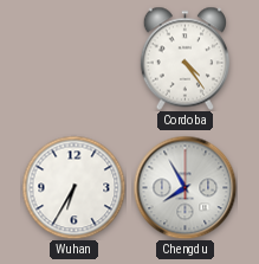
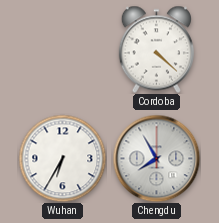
Cordoba: 4:24 -> 4:22 (156, 49)
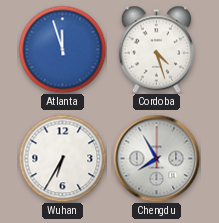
Atlanta: none -> 11:57 (62, 49)
Cordoba: 4:22 -> 4:27 (156, 49)
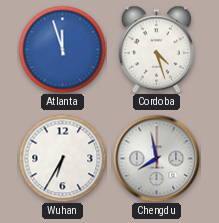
Chengdu: 7:55 -> 7:58 (156, 158)
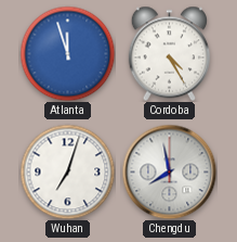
Cordoba: 4:27 -> 4:25 (169, 53)
Wuhan: 6:35 -> 7:03 (67, 171)
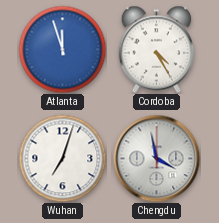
Chengdu: 7:58 -> 3:58 (156, 158)
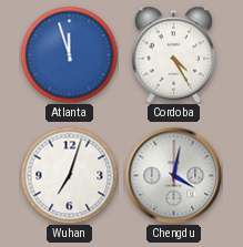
Chengdu: 3:58 -> 4:02 (173, 175)
